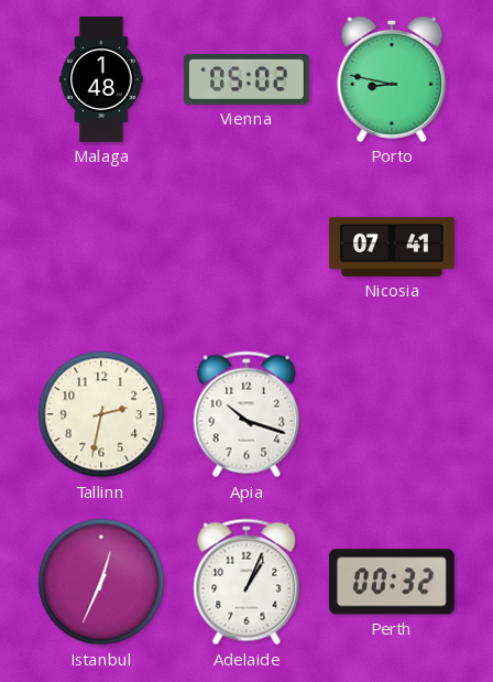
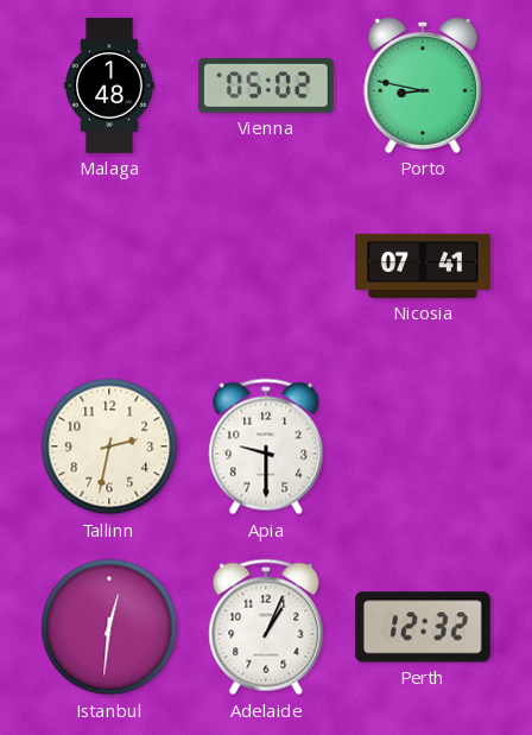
Apia: 10:18 -> 9:30 (266, 446)
Istanbul: 12:34 -> 12:31 (109, 627)
Perth: 00:32 -> 12:32 (423, 627)
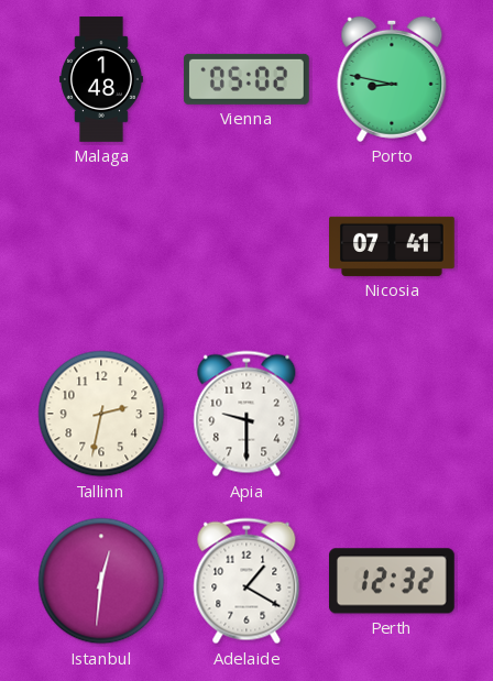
Adelaide: 1:04 -> 1:20 (246, 581)
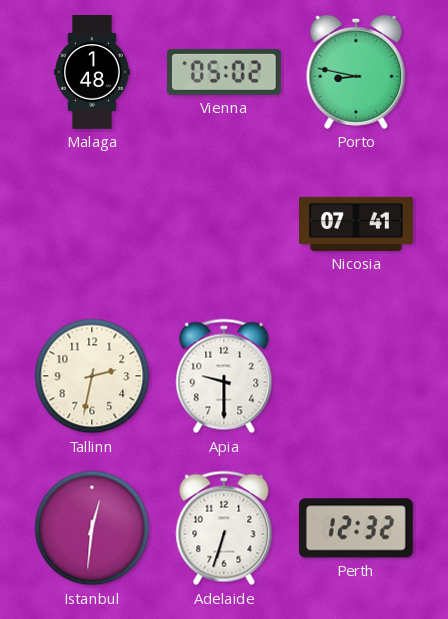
Adelaide: 1:20 -> 6:33 (224, 528)
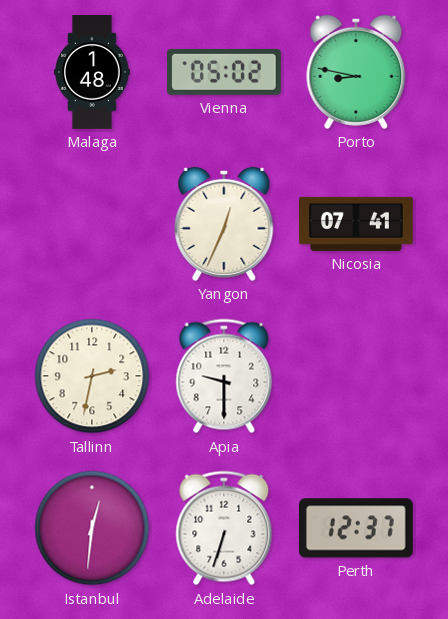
Yangon: none -> 12:34 (224, 224)
Perth: 12:32 -> 12:37 (356, 528)
